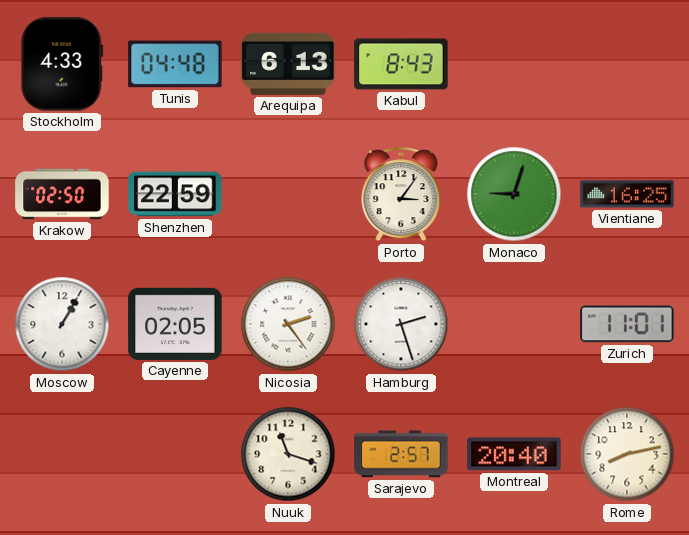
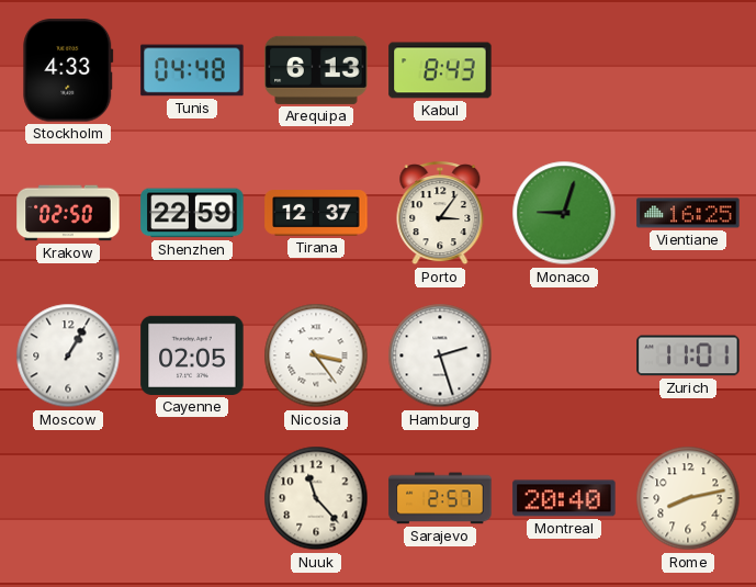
Tirana: none -> 12:37 (316, 214)
Nicosia: 2:24 -> 3:24 (316, 355)
Nuuk: 11:18 -> 11:23 (316, 498)
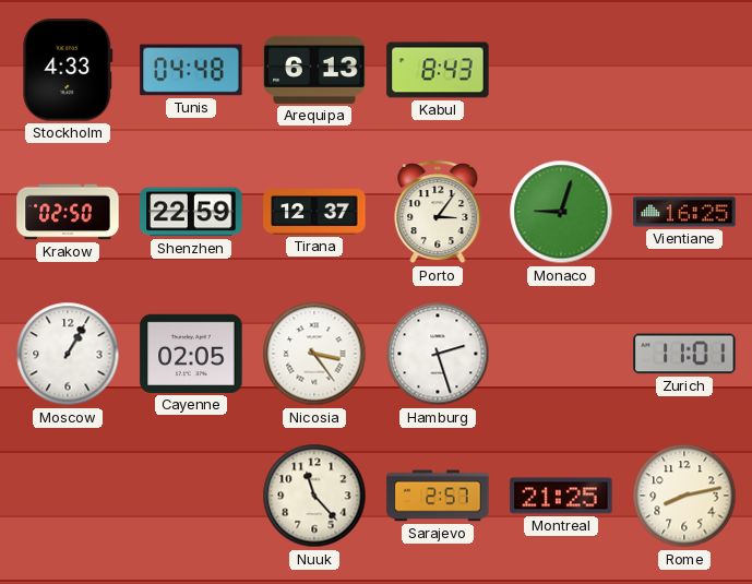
Montreal: 20:40 -> 21:25 (561, 496)
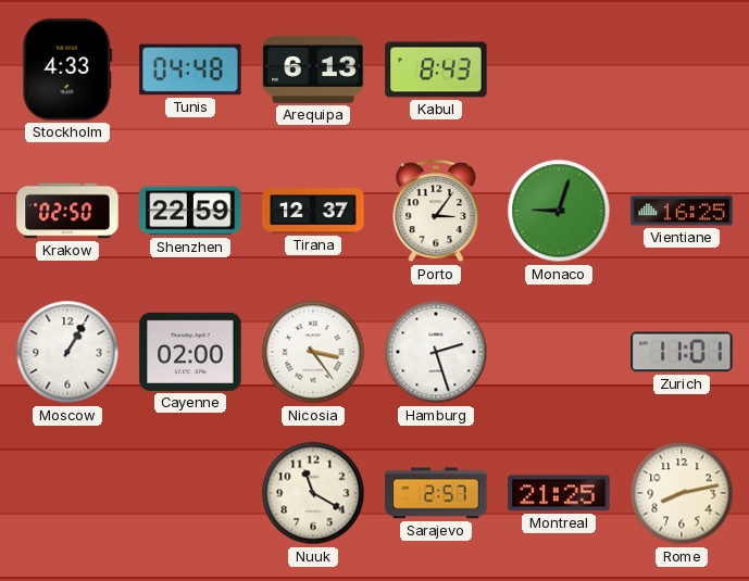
Cayenne: 02:05 -> 02:00 (190, 352)
Nuuk: 11:23 -> 11:20 (313, 493)
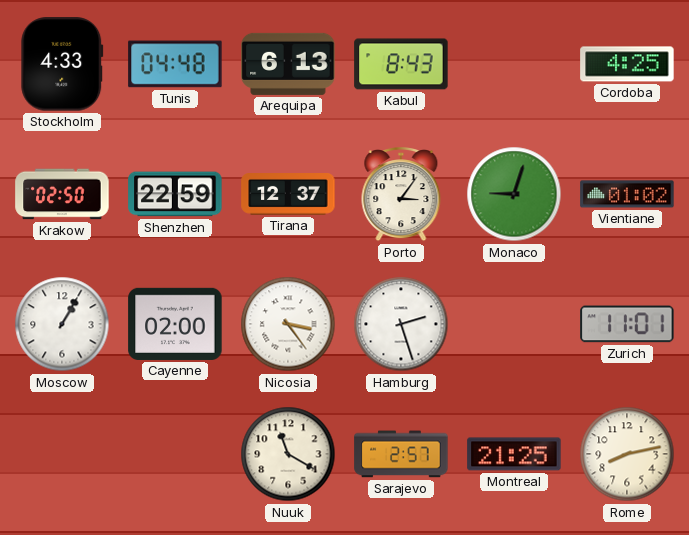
Cordoba: none -> 4:25 (627, 64)
Vientiane: 16:25 -> 01:02 (627, 194)
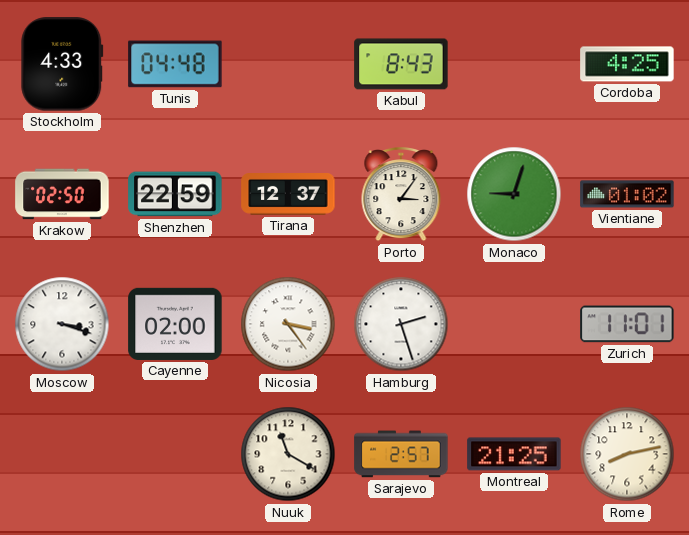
Arequipa: 6:13 -> none (288, 64)
Moscow: 1:05 -> 3:18 (62, 324)
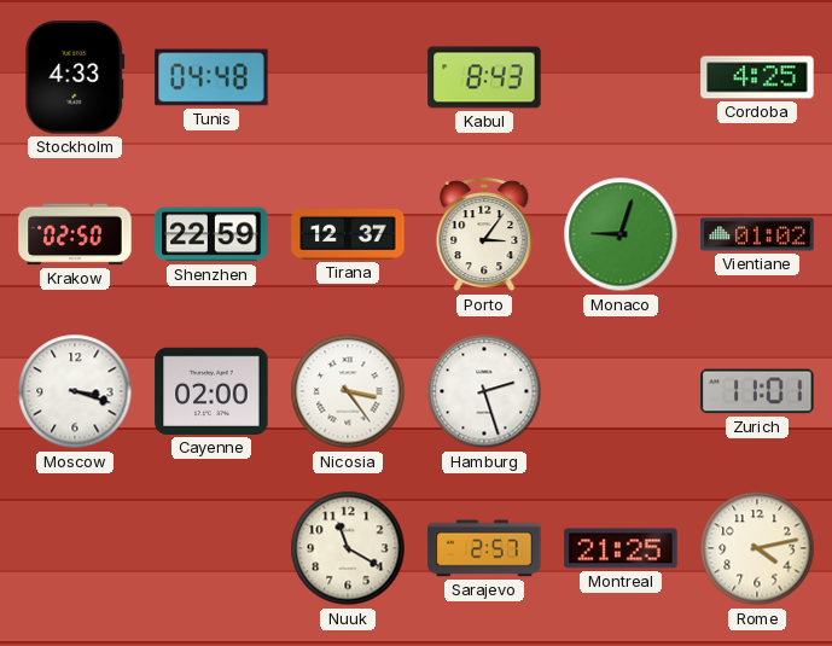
Rome: 8:13 -> 4:13 (757, 548)
